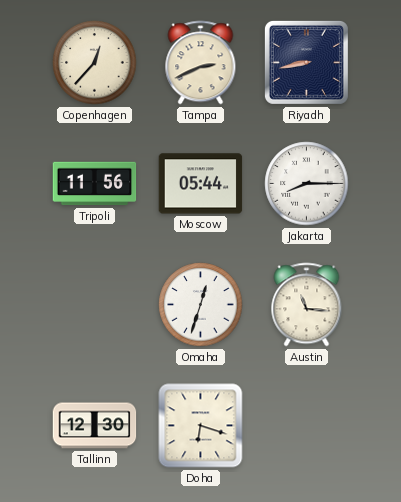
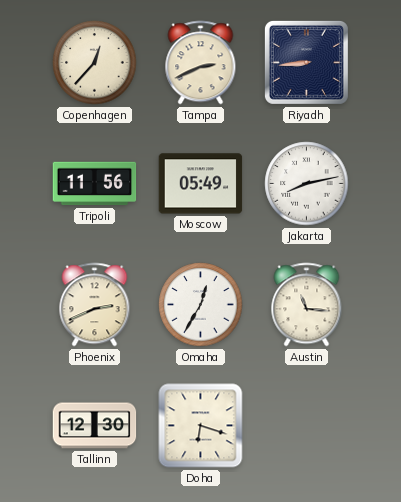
Riyadh: 8:43 -> 8:44 (306, 62)
Moscow: 05:44 -> 05:49 (201, 184)
Jakarta: 8:15 -> 8:13 (307, 184)
Phoenix: none -> 2:41 (95, 305)
Omaha: 12:33 -> 12:35 (201, 305)
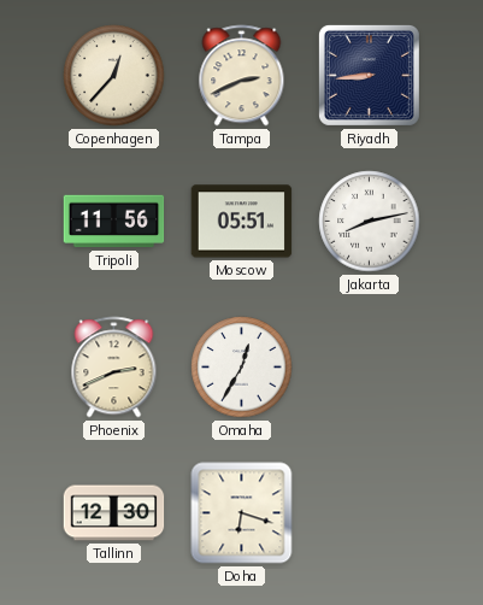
Moscow: 05:49 -> 05:51 (242, 222)
Austin: 11:16 -> none (307, 305)
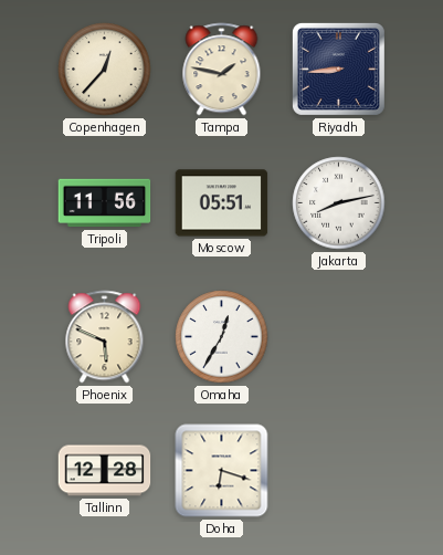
Tampa: 2:41 -> 1:47 (222, 70)
Phoenix: 2:41 -> 5:49 (105, 337)
Tallinn: 12:30 -> 12:28 (105, 471)
